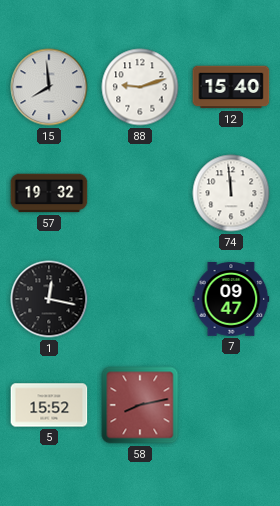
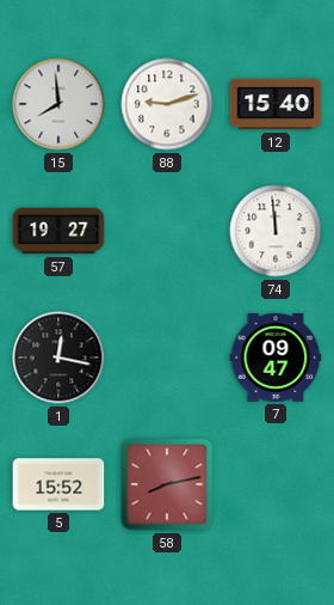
57: 19:32 -> 19:27 (58, 231)
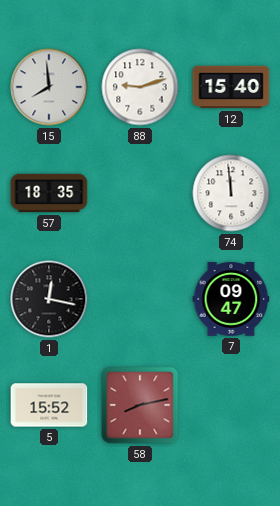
57: 19:27 -> 18:35 (49, 193)
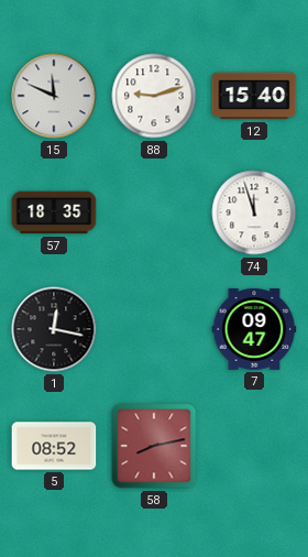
15: 7:59 -> 11:49 (54, 96)
74: 11:59 -> 11:57 (254, 212)
5: 15:52 -> 08:52 (54, 446)
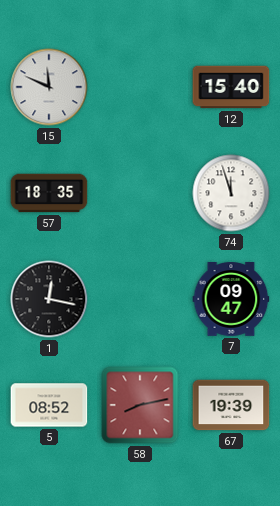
88: 9:12 -> none (154, 96)
67: none -> 19:39 (231, 405)
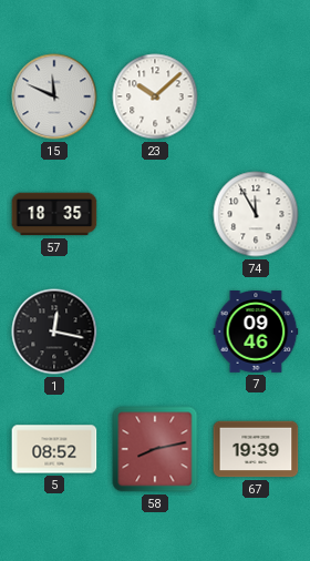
23: none -> 10:08 (155, 96)
12: 15:40 -> none (231, 87)
74: 11:57 -> 11:55 (256, 214)
7: 09:47 -> 09:46 (256, 333)
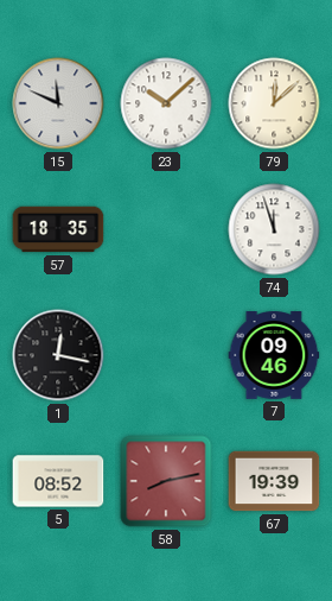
79: none -> 12:08 (274, 103)
74: 11:55 -> 11:57 (274, 229)
